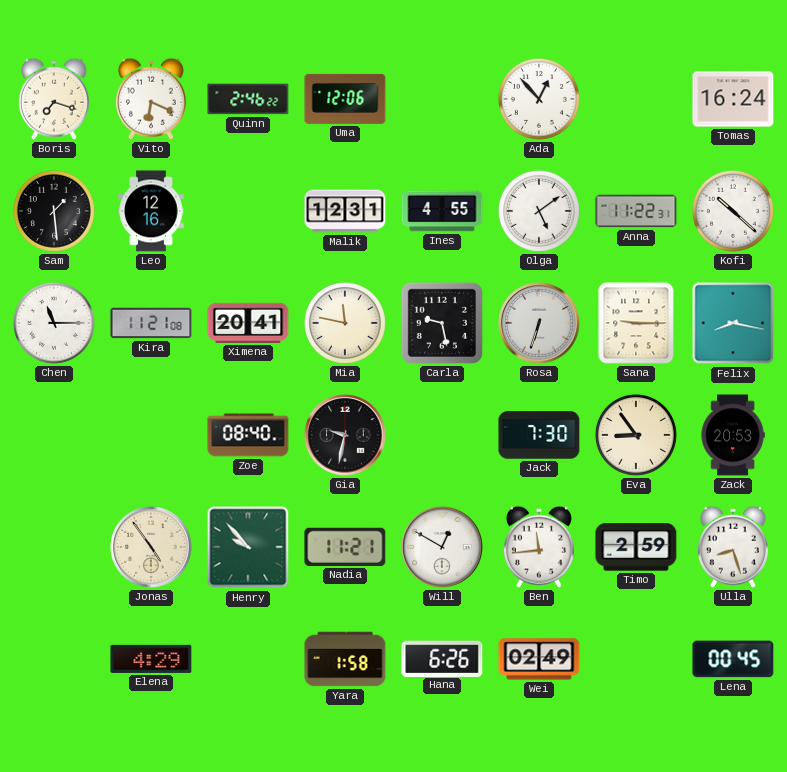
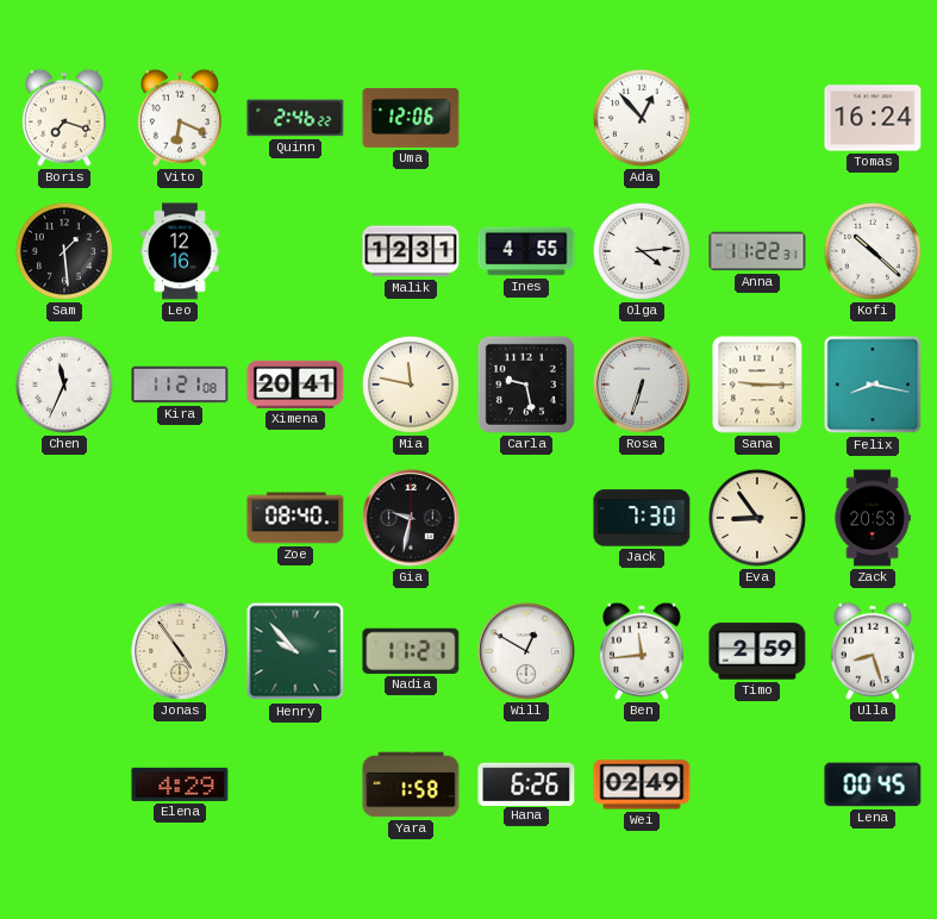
Olga: 5:09 -> 4:14 (642, 251)
Chen: 11:15 -> 11:34 (64, 385)
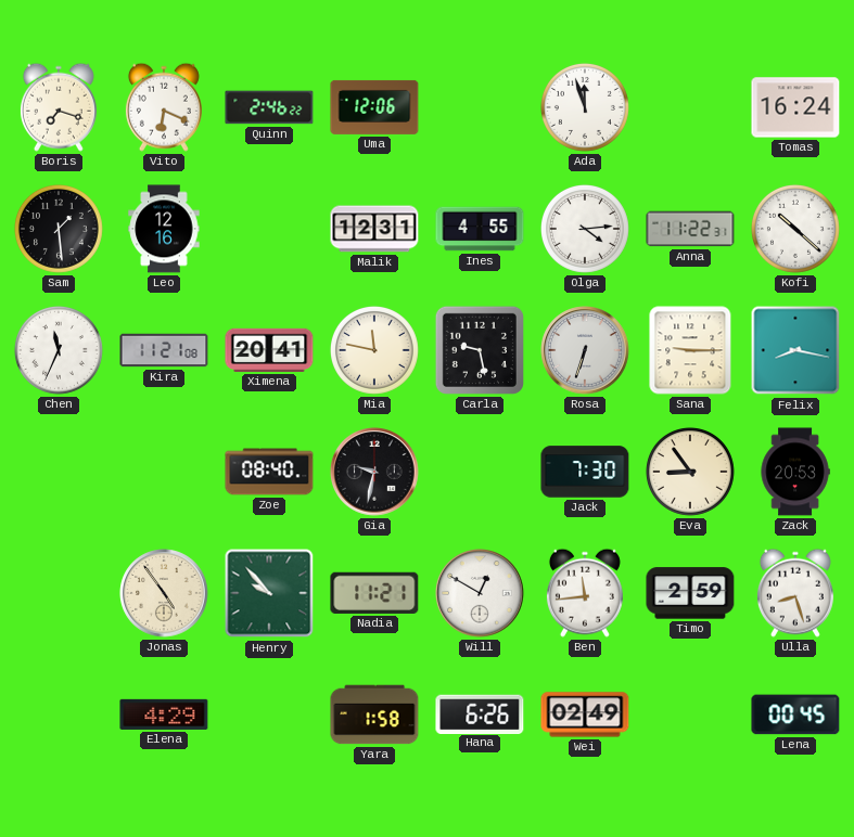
Ada: 12:53 -> 11:57 (585, 107)
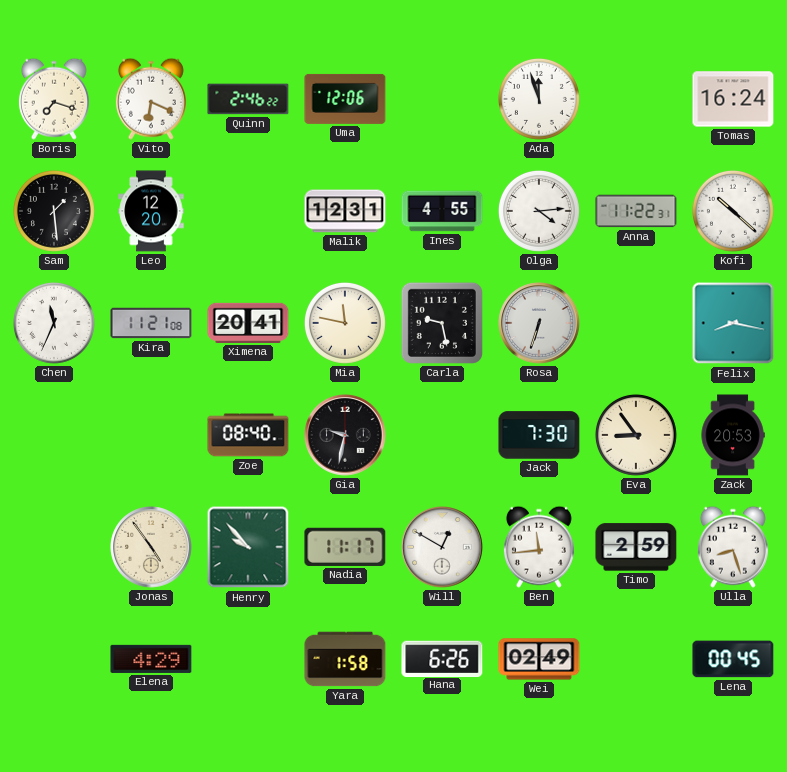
Leo: 12:16 -> 12:20 (151, 211)
Sana: 9:15 -> none (690, 350)
Nadia: 11:21 -> 11:17 (345, 547)
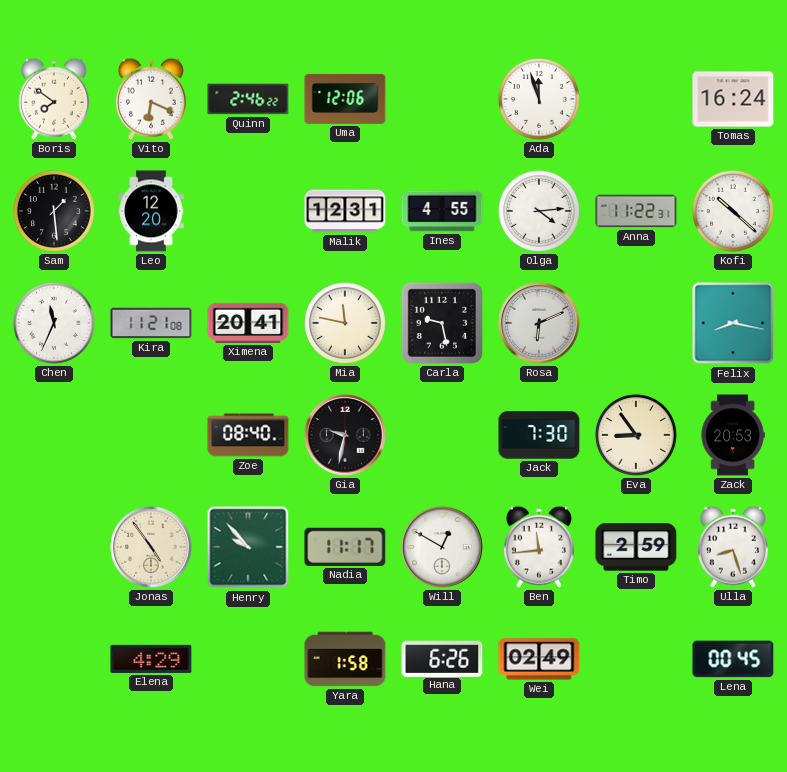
Boris: 7:18 -> 7:51 (54, 99)
Rosa: 6:33 -> 6:11 (539, 323)
